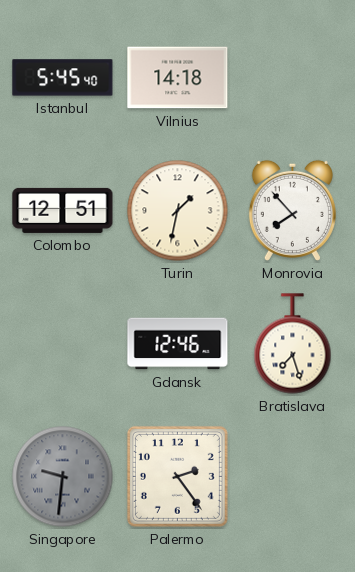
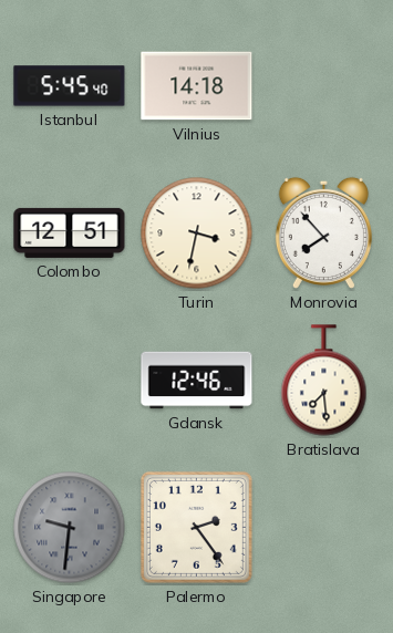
Turin: 1:32 -> 3:32 (197, 234)
Bratislava: 7:27 -> 7:29 (324, 381)
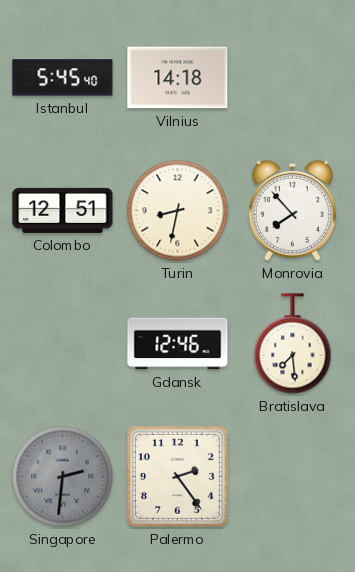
Turin: 3:32 -> 8:32 (178, 211)
Singapore: 9:31 -> 2:31 (63, 477)
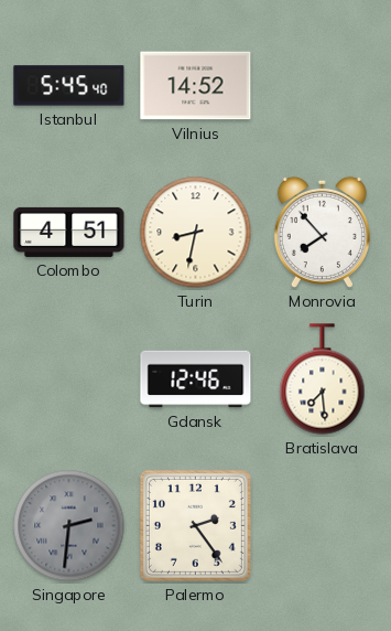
Vilnius: 14:18 -> 14:52 (196, 86)
Colombo: 12:51 -> 4:51 (69, 232)
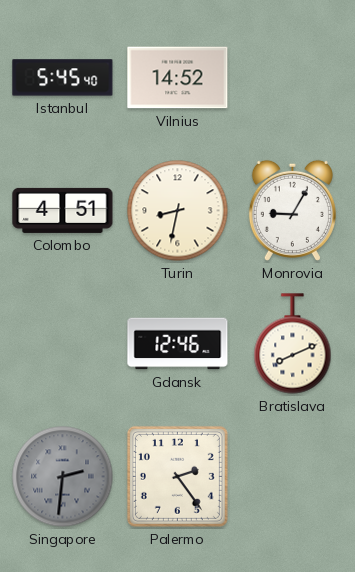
Monrovia: 7:53 -> 9:05 (292, 210)
Bratislava: 7:29 -> 8:11 (293, 344)
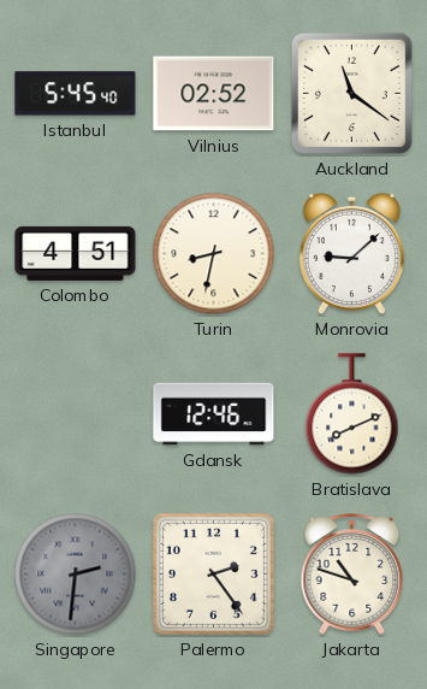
Vilnius: 14:52 -> 02:52 (214, 94)
Auckland: none -> 11:21 (351, 93)
Monrovia: 9:05 -> 9:08 (351, 253)
Jakarta: none -> 10:48 (352, 575)
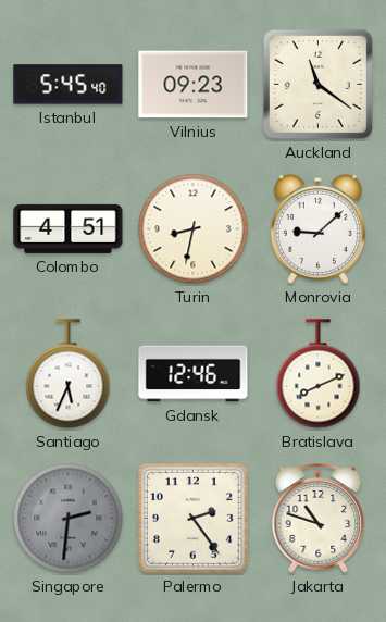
Vilnius: 02:52 -> 09:23 (194, 85)
Santiago: none -> 5:34 (69, 374)
